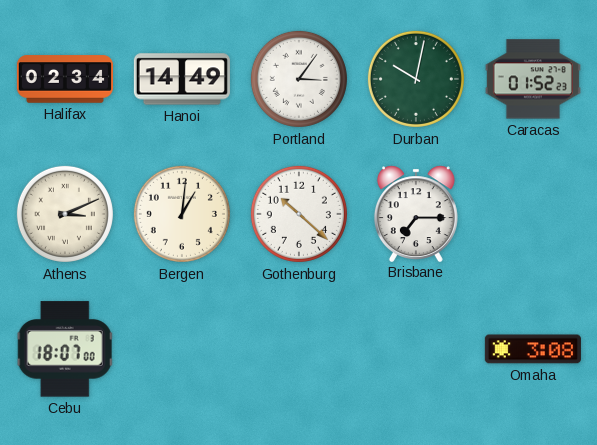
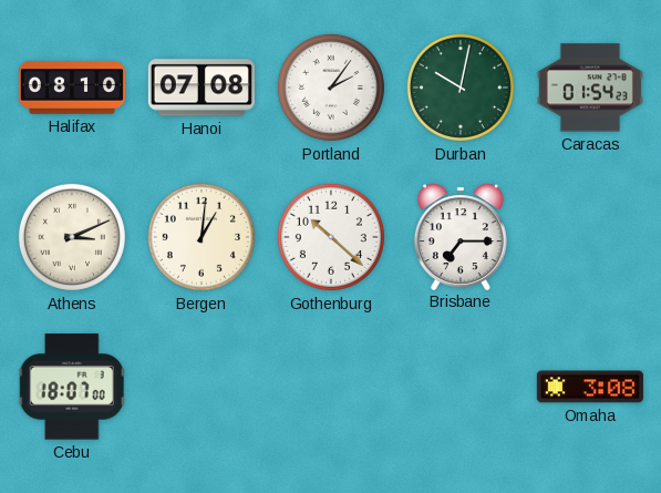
Halifax: 02:34 -> 08:10 (72, 88)
Hanoi: 14:49 -> 07:08 (202, 88)
Portland: 3:06 -> 2:06 (331, 88)
Caracas: 01:52 -> 01:54 (590, 88)
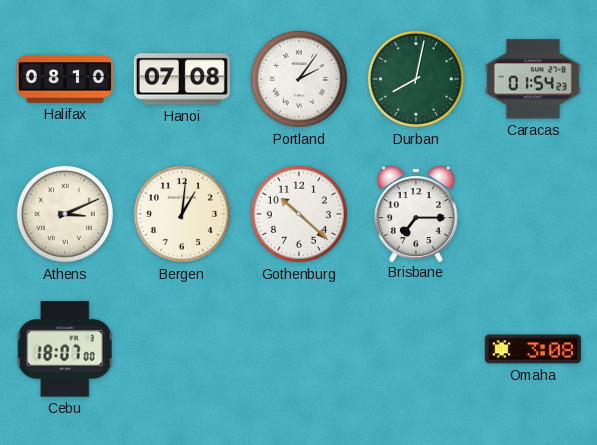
Durban: 10:02 -> 8:02 (416, 79)
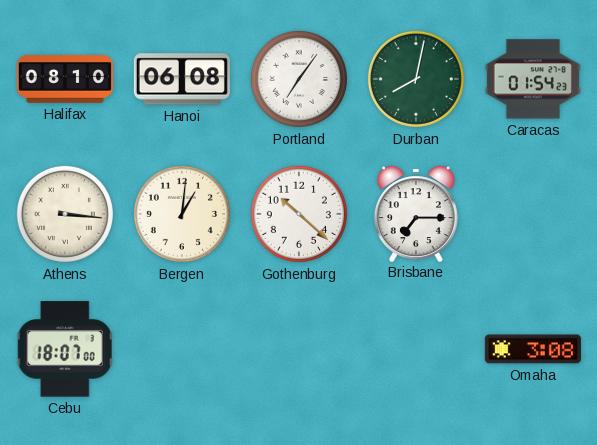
Hanoi: 07:08 -> 06:08 (182, 79)
Portland: 2:06 -> 7:06 (299, 79)
Athens: 3:11 -> 3:16 (65, 214)
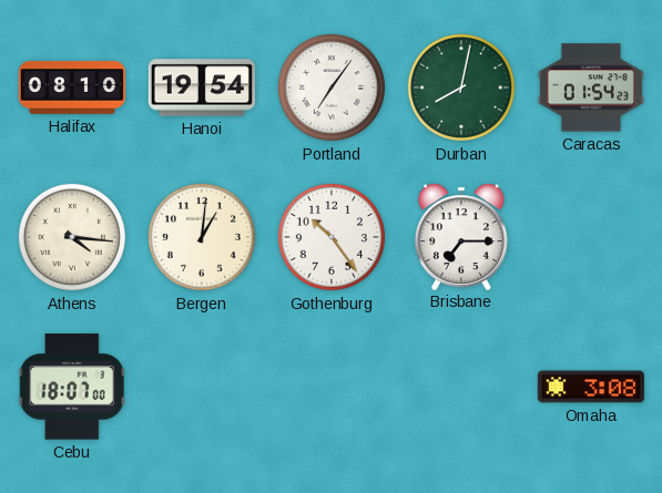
Hanoi: 06:08 -> 19:54 (202, 88)
Athens: 3:16 -> 4:16 (72, 237)
Gothenburg: 10:22 -> 10:24 (332, 237)
